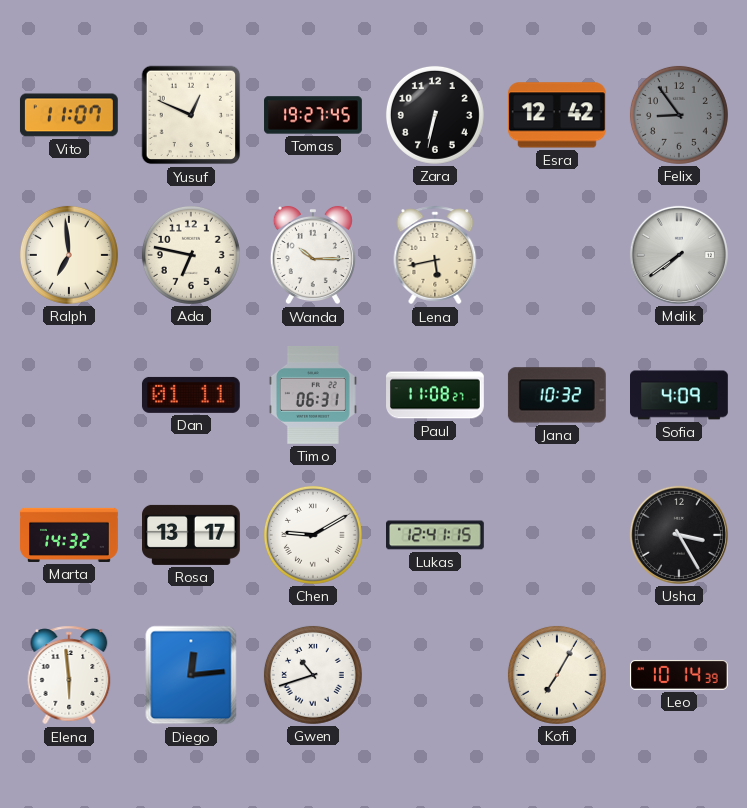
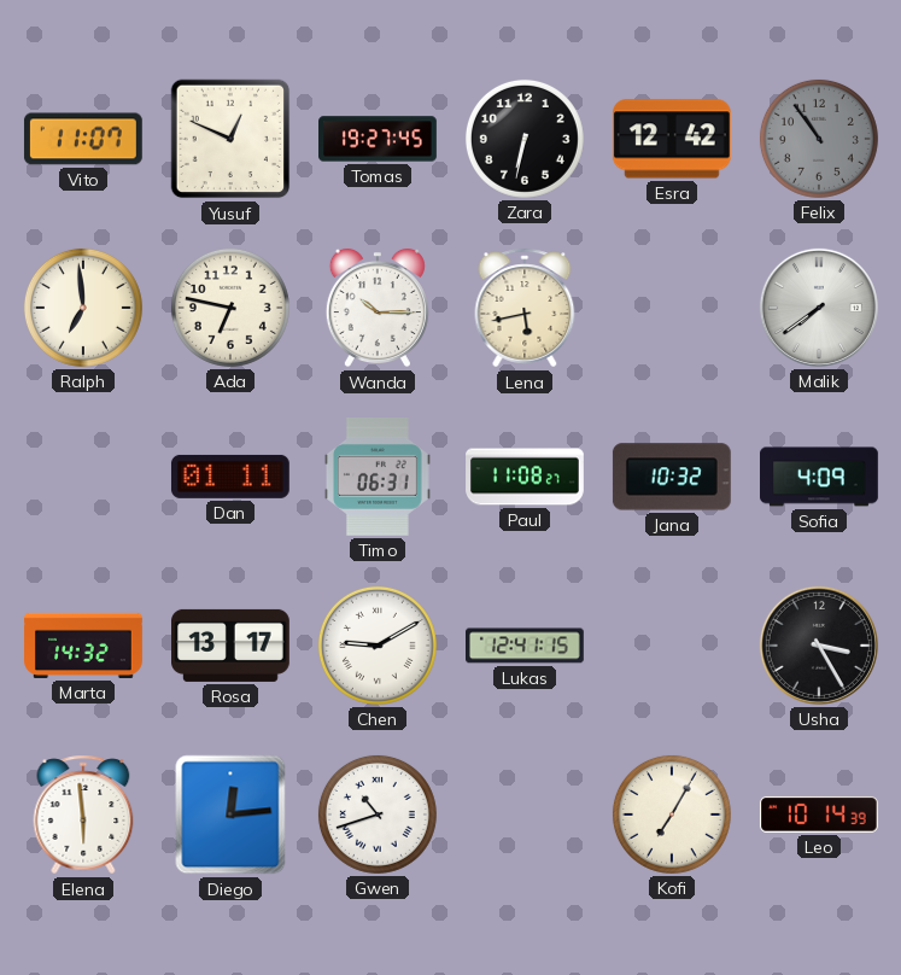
Felix: 8:54 -> 10:54 (819, 139)
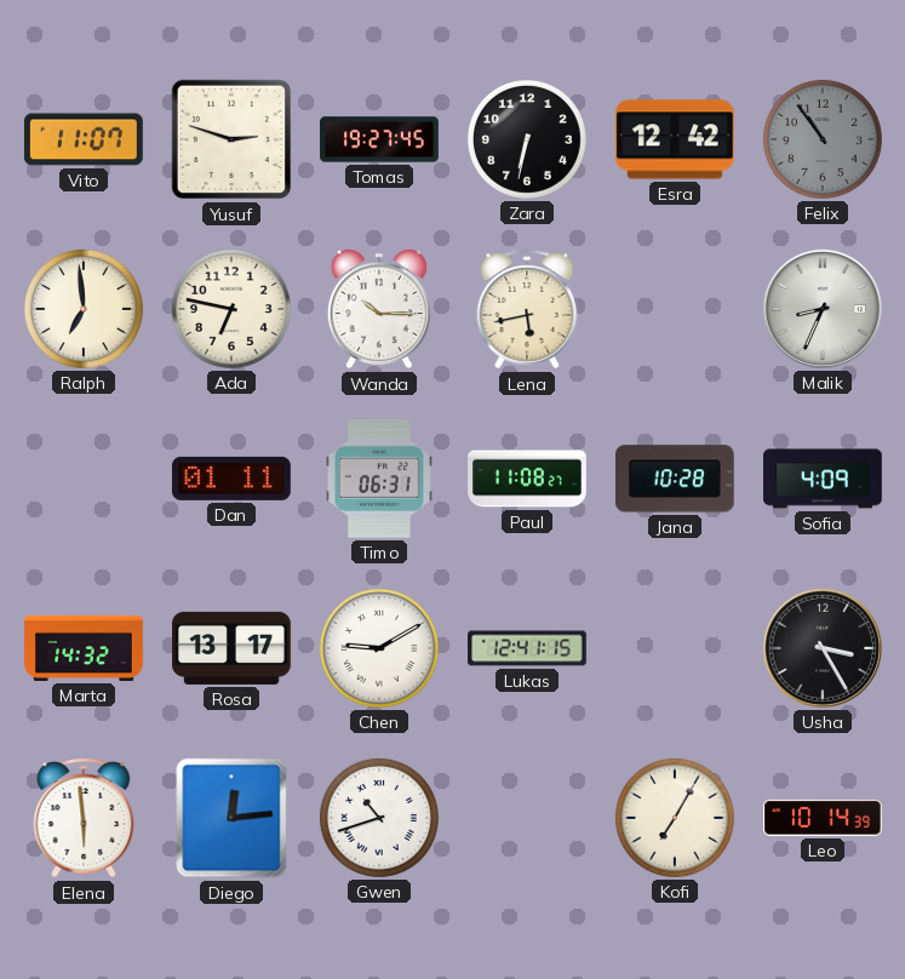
Yusuf: 12:49 -> 2:48 (231, 139)
Malik: 7:39 -> 8:34 (823, 309)
Jana: 10:32 -> 10:28 (675, 479)
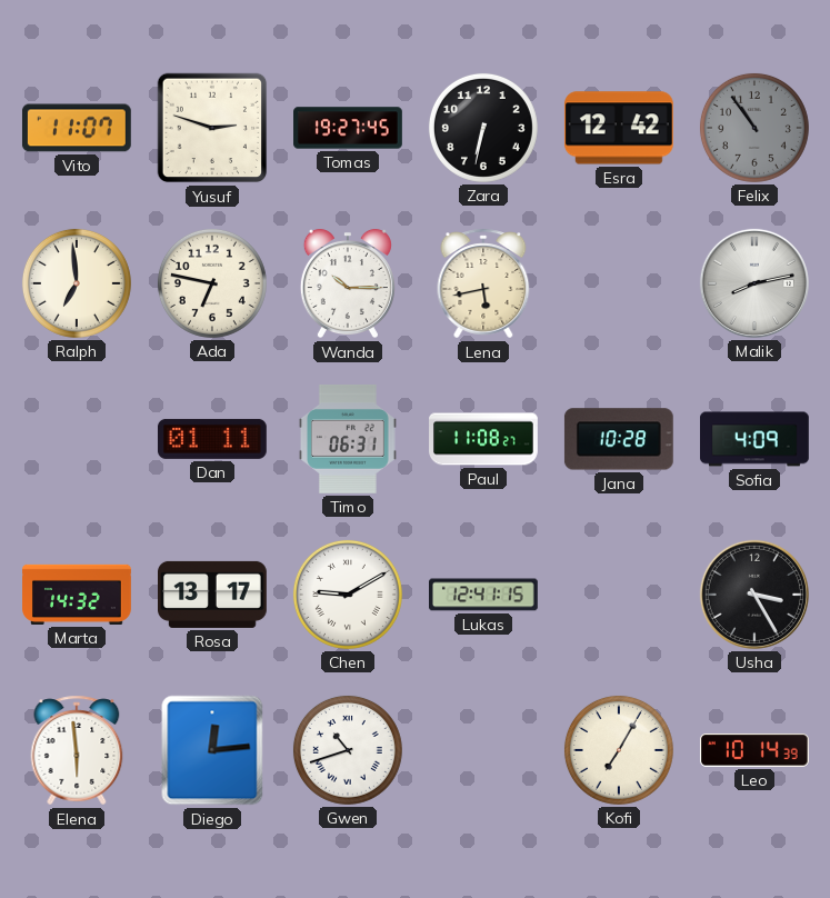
Malik: 8:34 -> 8:13 (754, 283)
